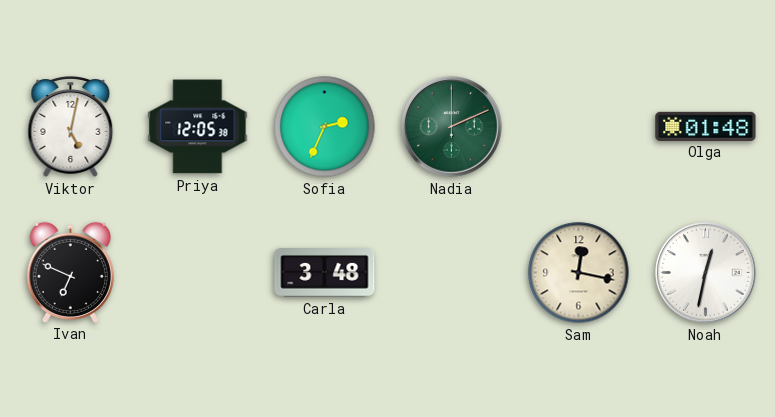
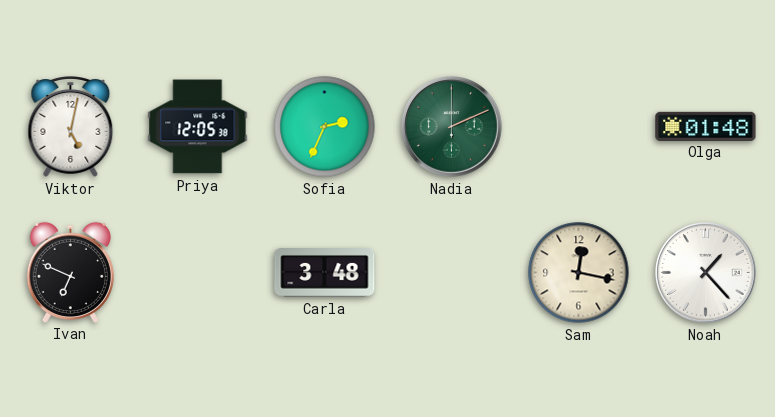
Noah: 12:32 -> 1:23 (706, 273)
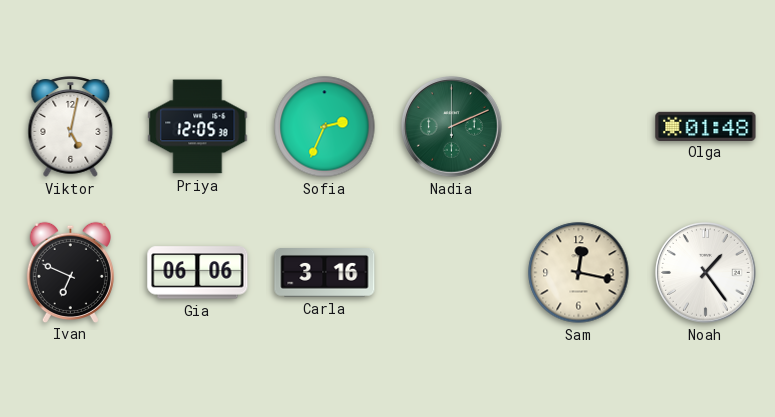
Gia: none -> 06:06 (198, 273)
Carla: 3:48 -> 3:16 (325, 273)
Noah: 1:23 -> 1:24 (706, 273)
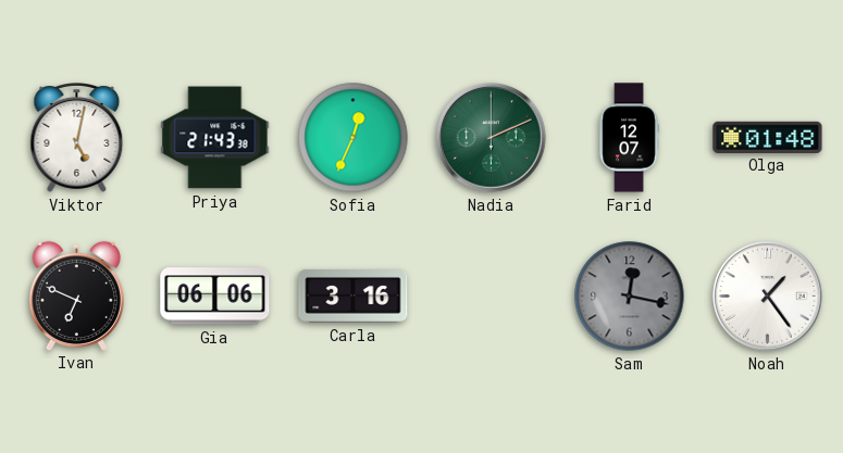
Priya: 12:05 -> 21:43 (215, 138)
Sofia: 2:34 -> 12:34 (354, 138)
Farid: none -> 12:07 (629, 138)
Sam dial: cream -> grey (630, 297)
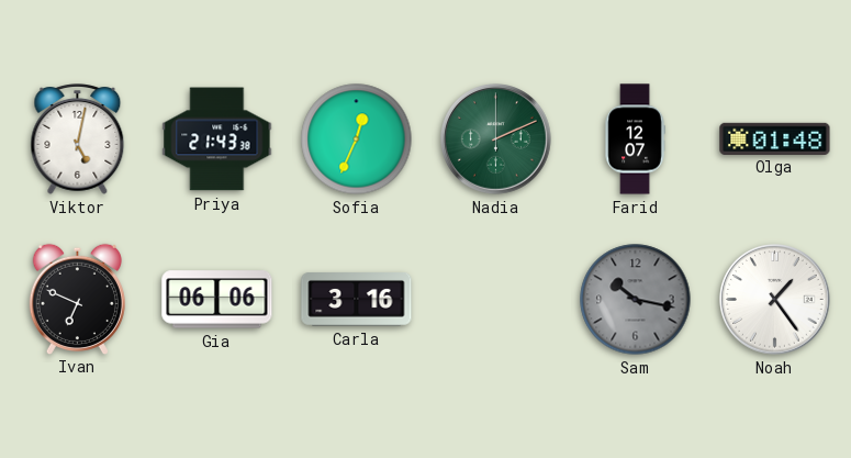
Sam: 12:17 -> 10:17 (636, 300)
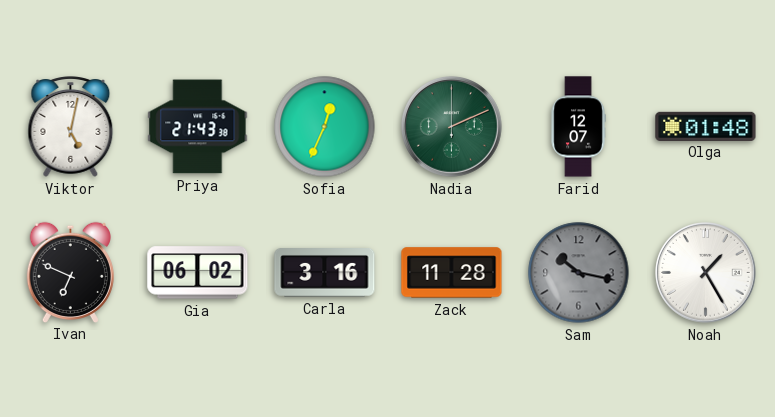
Gia: 06:06 -> 06:02 (198, 273)
Zack: none -> 11:28 (452, 273)
Noah: 1:24 -> 1:25 (706, 273)
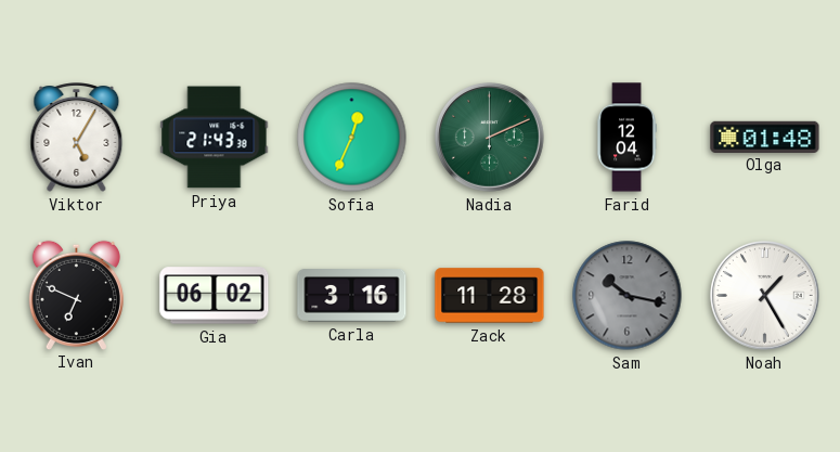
Viktor: 5:02 -> 5:05 (77, 138)
Farid: 12:07 -> 12:04 (626, 138)
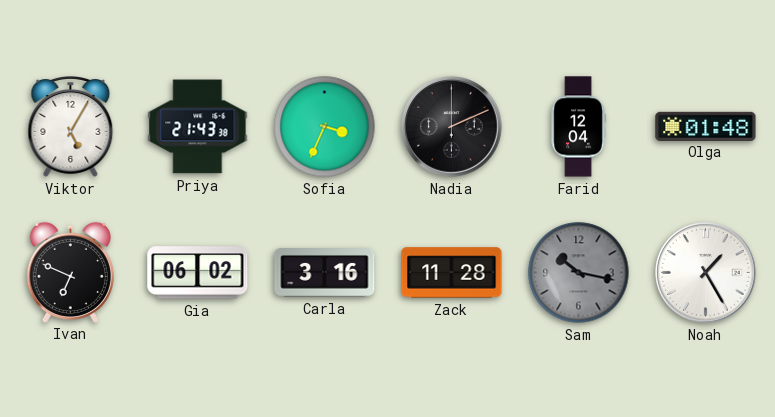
Sofia: 12:34 -> 3:34 (325, 127)
Nadia dial: green -> black (452, 127)
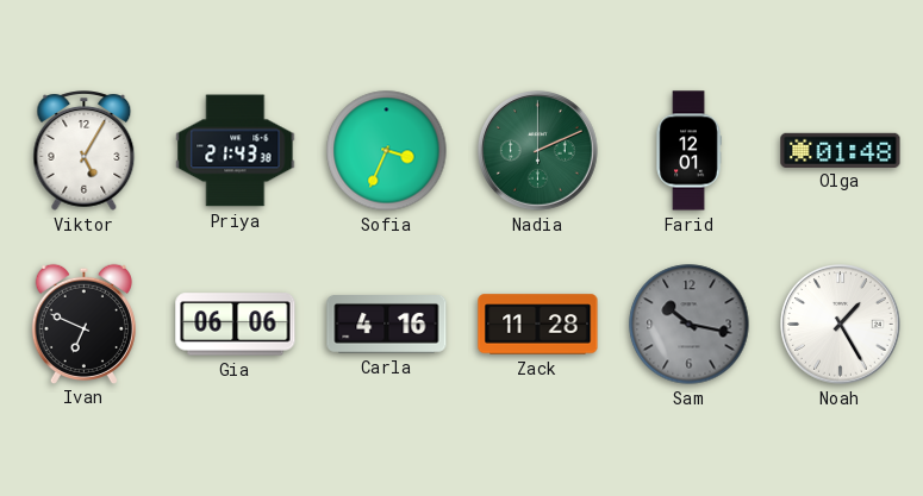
Nadia dial: black -> green (538, 151)
Farid: 12:04 -> 12:01 (688, 151)
Gia: 06:02 -> 06:06 (236, 325)
Carla: 3:16 -> 4:16 (387, 325)
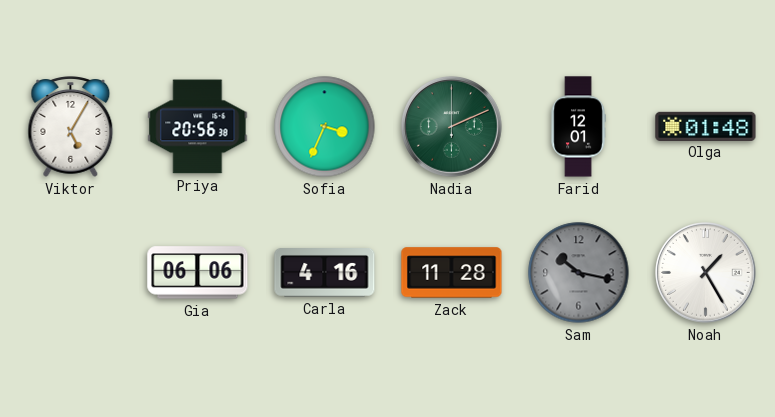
Priya: 21:43 -> 20:56 (198, 127)
Ivan: 6:49 -> none (83, 324)
